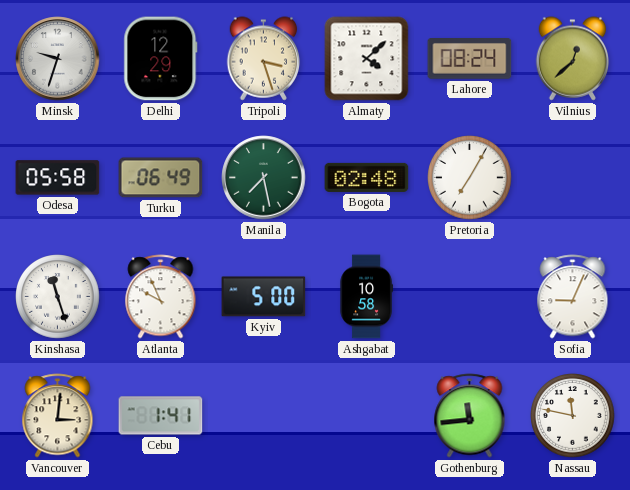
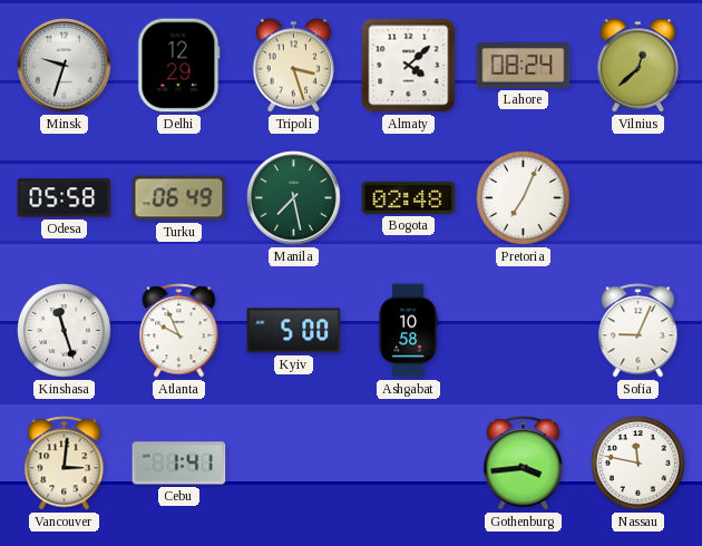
Pretoria: 7:05 -> 7:04 (524, 198)
Gothenburg: 11:44 -> 3:44 (524, 464)
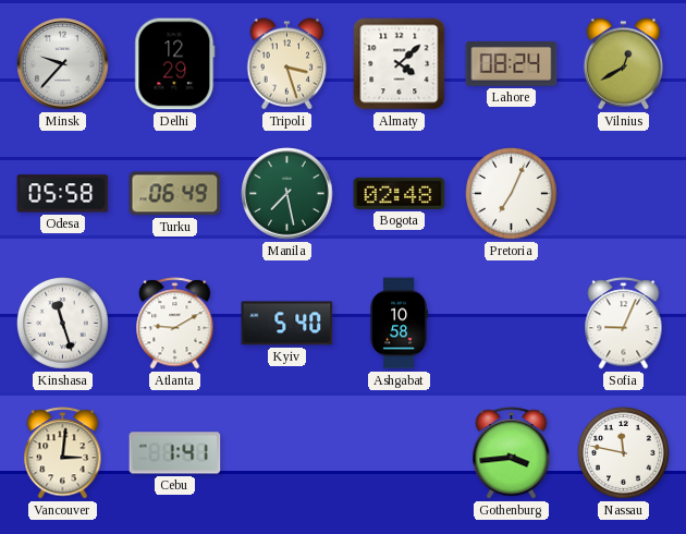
Minsk: 9:33 -> 9:37 (63, 64)
Vilnius: 12:38 -> 12:40 (624, 64)
Atlanta: 9:56 -> 9:10 (175, 324)
Kyiv: 5:00 -> 5:40 (287, 324)
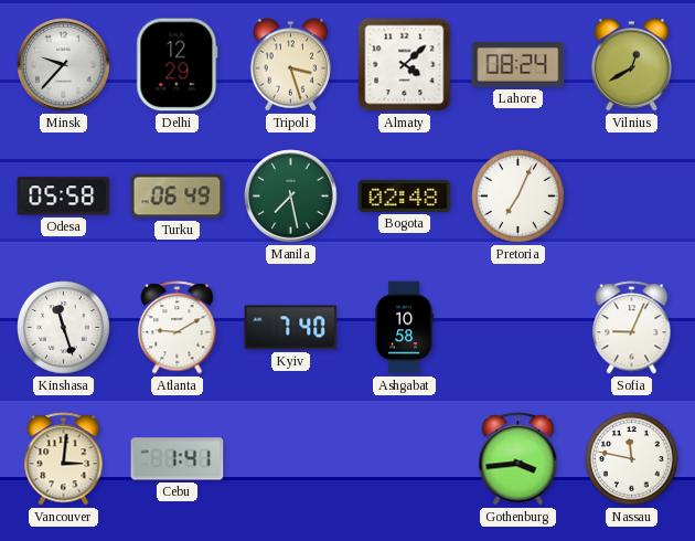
Kyiv: 5:40 -> 7:40 (291, 328)
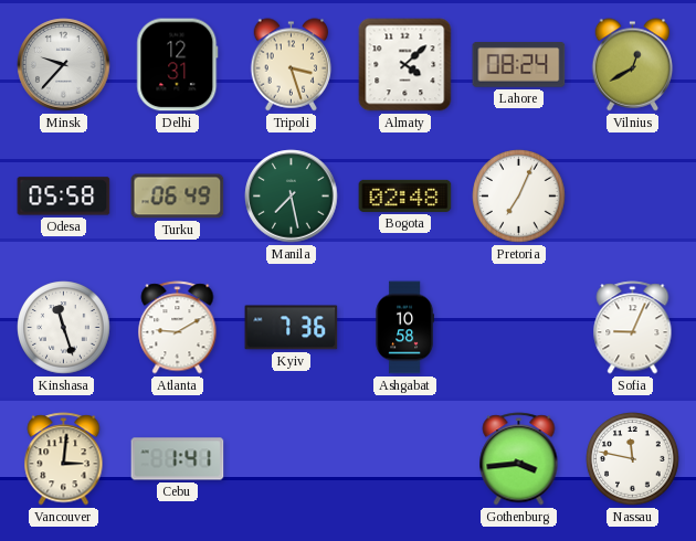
Delhi: 12:29 -> 12:31 (178, 65)
Kyiv: 7:40 -> 7:36 (292, 328)
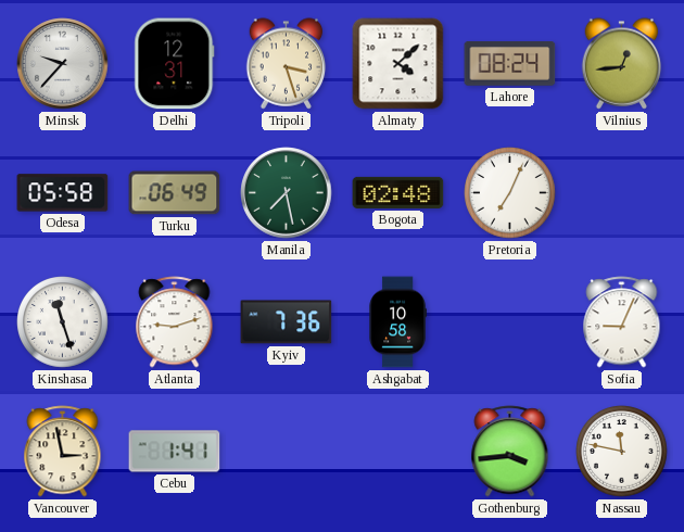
Vilnius: 12:40 -> 12:44 (622, 64)
Atlanta: 9:10 -> 9:12 (175, 322)
Vancouver: 3:01 -> 2:58 (63, 452)
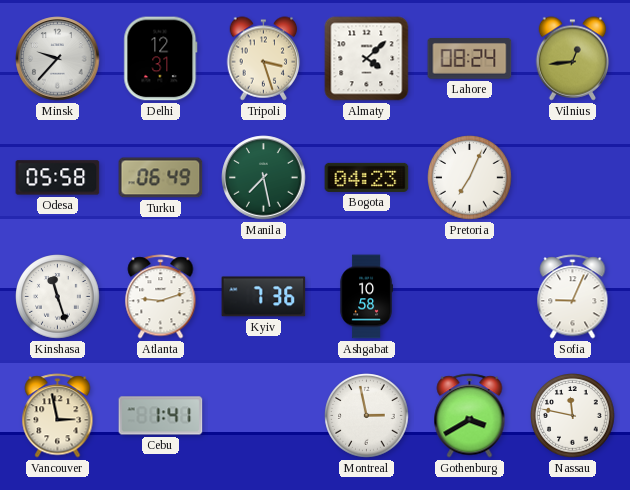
Bogota: 02:48 -> 04:23 (367, 177)
Montreal: none -> 2:58 (367, 416)
Gothenburg: 3:44 -> 3:40 (470, 416)
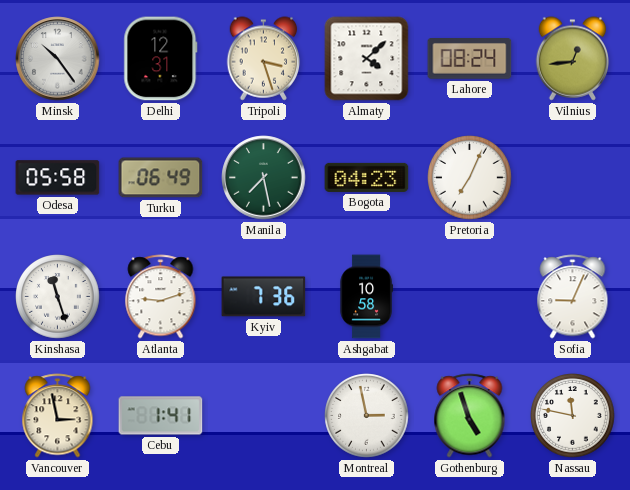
Minsk: 9:37 -> 10:24 (58, 59)
Gothenburg: 3:40 -> 4:57 (470, 416)
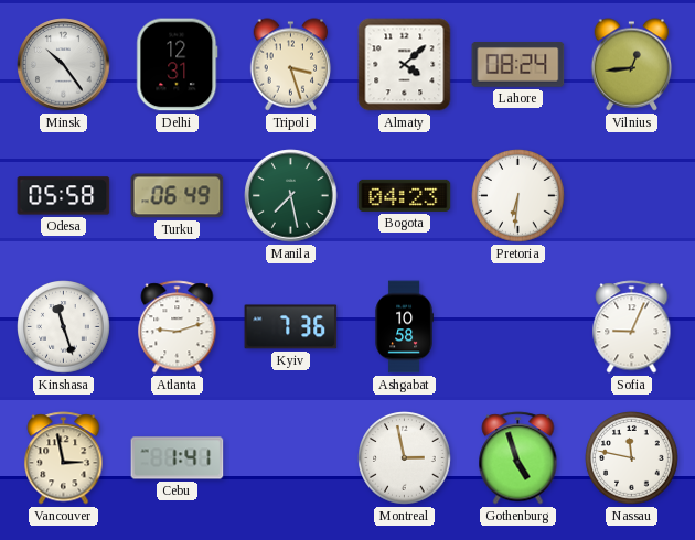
Pretoria: 7:04 -> 6:31 (518, 196)
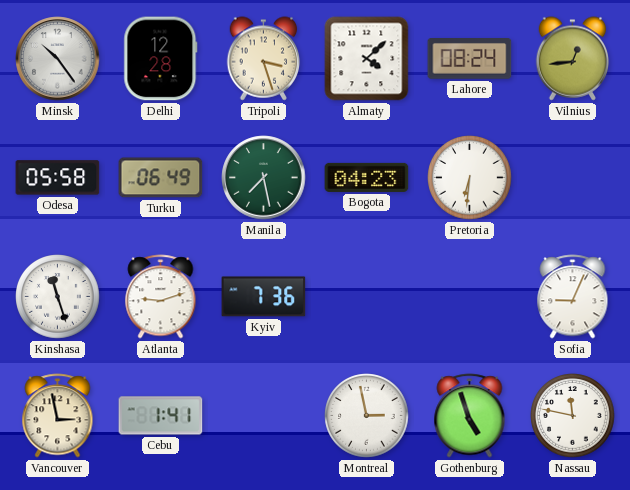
Delhi: 12:31 -> 12:28 (161, 59)
Ashgabat: 10:58 -> none (404, 327)
